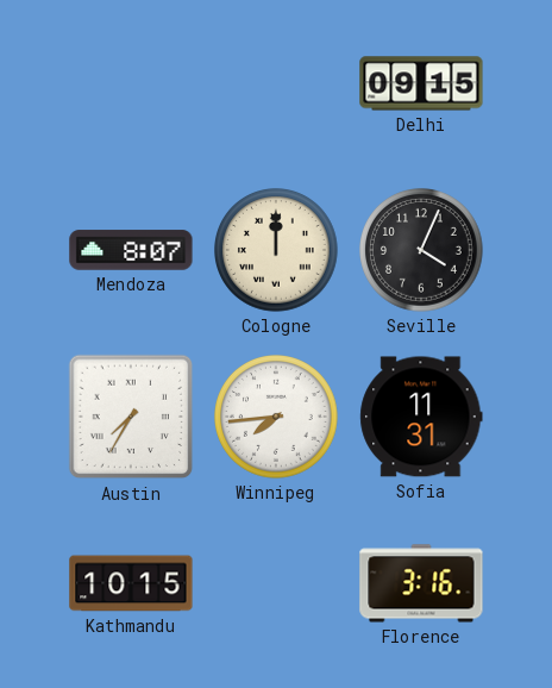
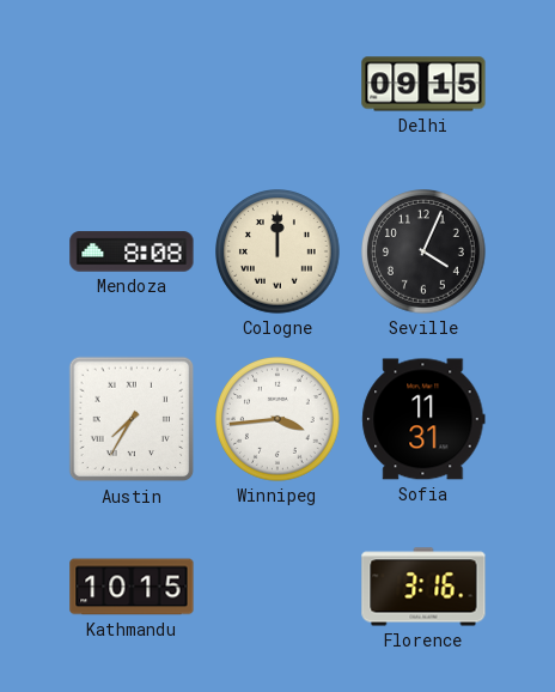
Mendoza: 8:07 -> 8:08 (132, 251)
Winnipeg: 7:44 -> 3:44 (279, 420)
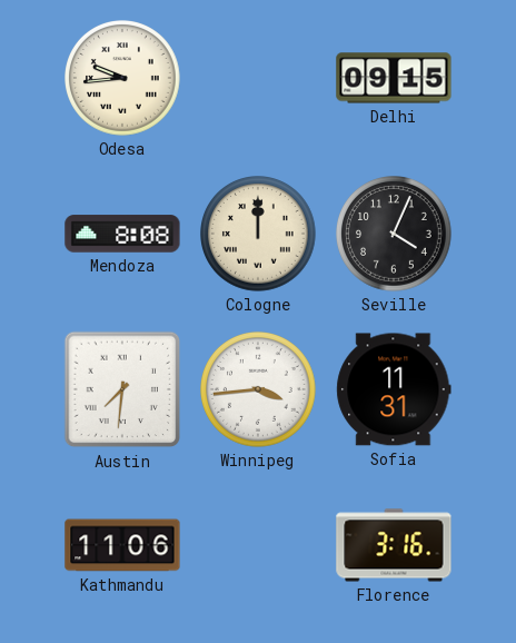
Odesa: none -> 9:44 (123, 79)
Austin: 7:35 -> 7:31 (122, 389)
Kathmandu: 10:15 -> 11:06 (122, 545)
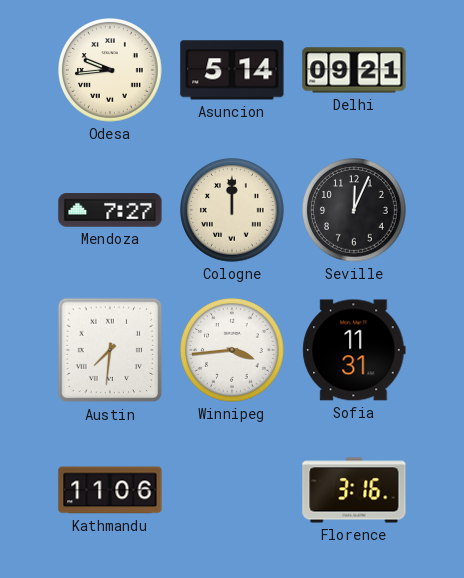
Asuncion: none -> 5:14 (232, 70)
Delhi: 09:15 -> 09:21 (354, 70)
Mendoza: 8:08 -> 7:27 (110, 210)
Seville: 4:04 -> 12:04 (355, 211)
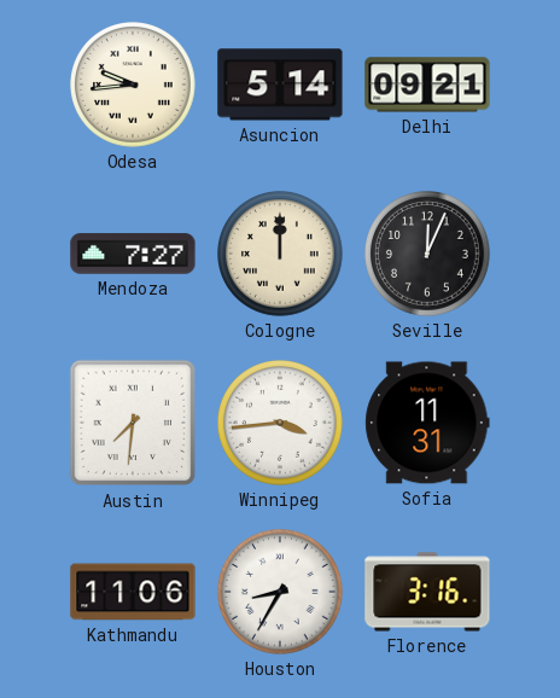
Houston: none -> 8:35 (281, 593)
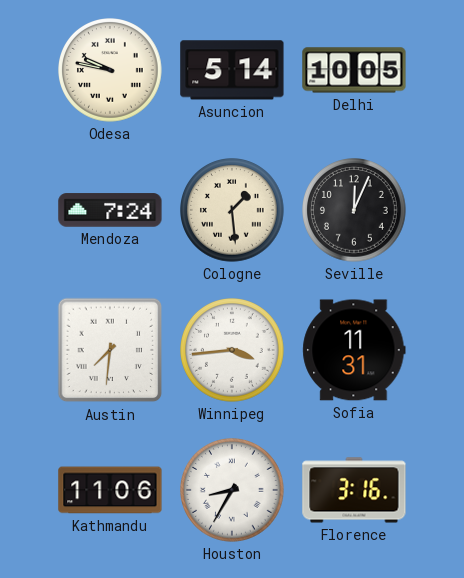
Odesa: 9:44 -> 9:47 (111, 71)
Delhi: 09:21 -> 10:05 (354, 70)
Mendoza: 7:27 -> 7:24 (110, 210)
Cologne: 12:00 -> 1:29 (233, 211)
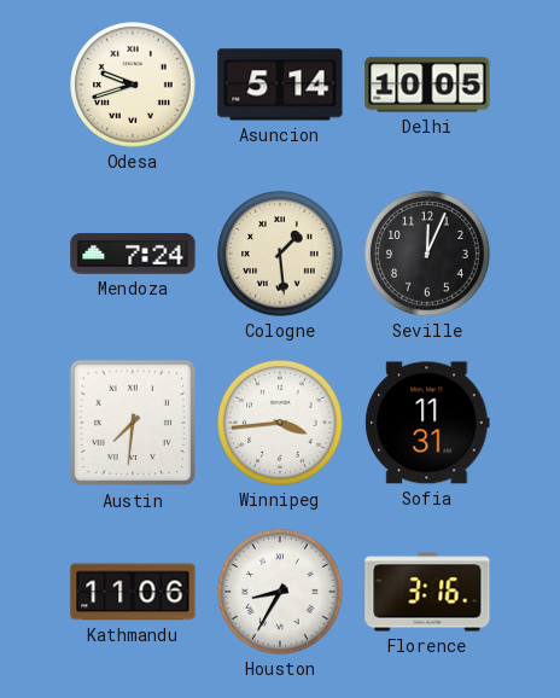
Odesa: 9:47 -> 9:42 (134, 86)
